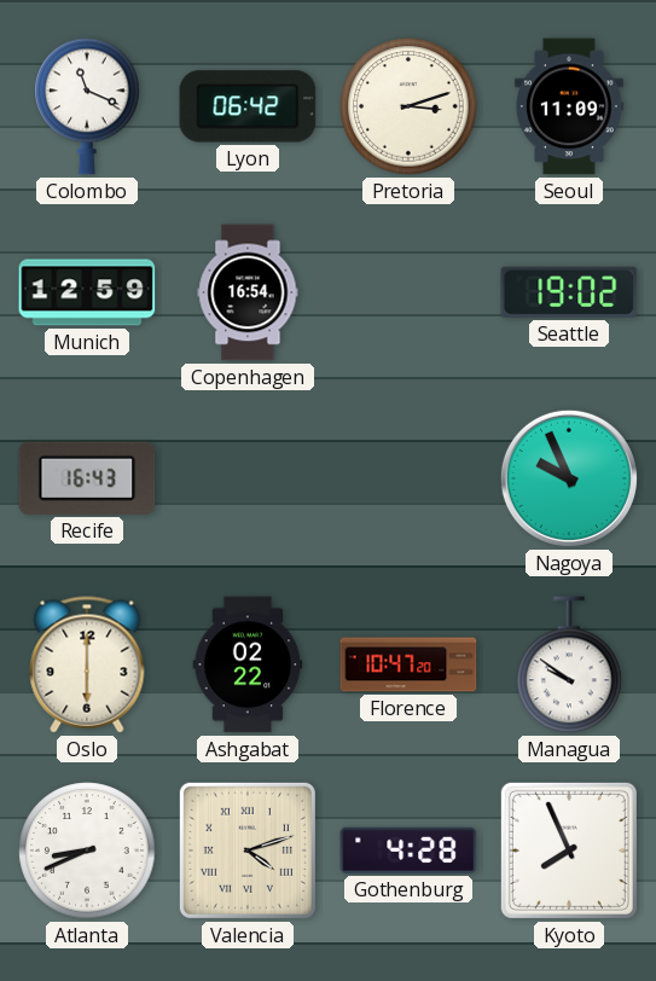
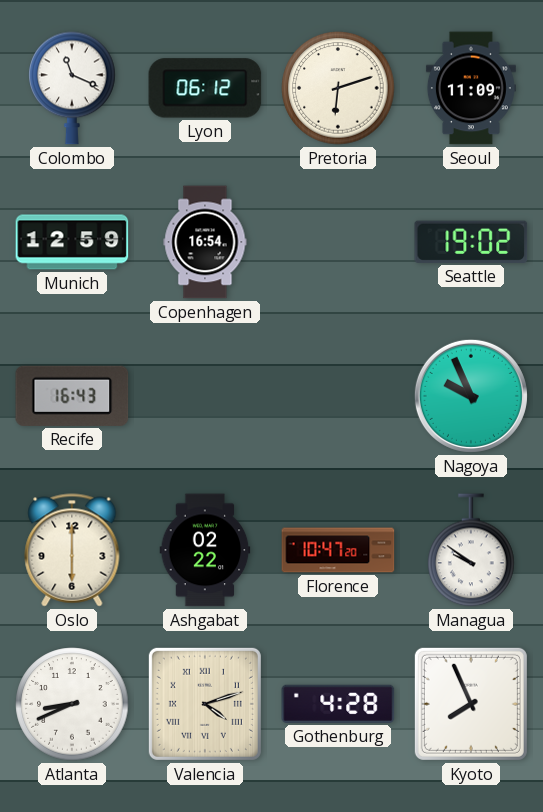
Lyon: 06:42 -> 06:12 (205, 88)
Pretoria: 3:12 -> 6:12 (338, 88)
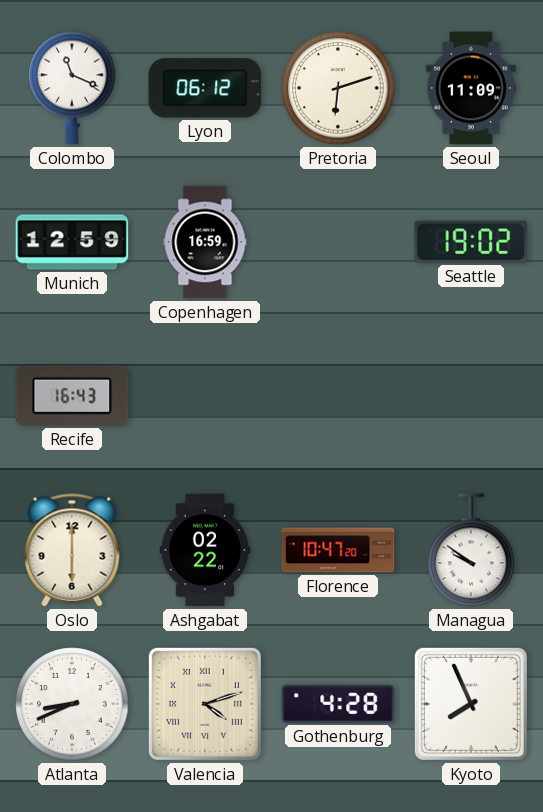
Copenhagen: 16:54 -> 16:59 (205, 242)
Nagoya: 9:56 -> none (471, 396)
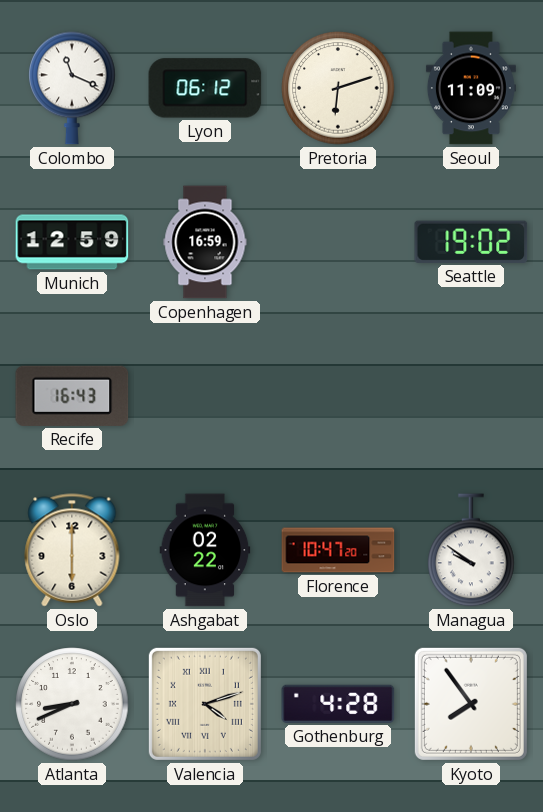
Kyoto: 7:56 -> 7:54 (471, 704)
